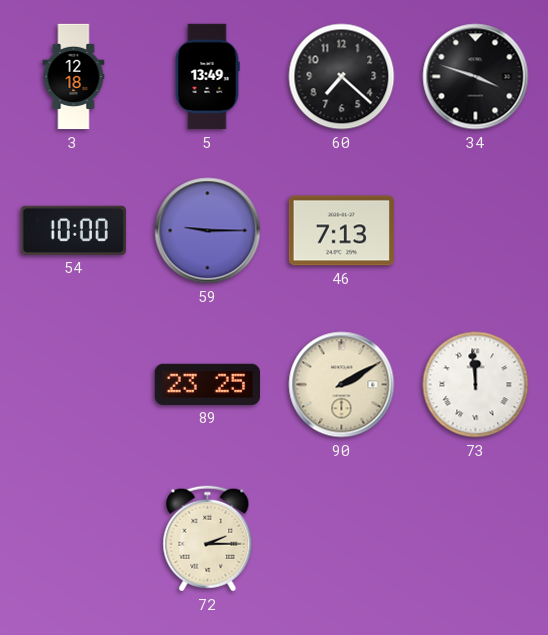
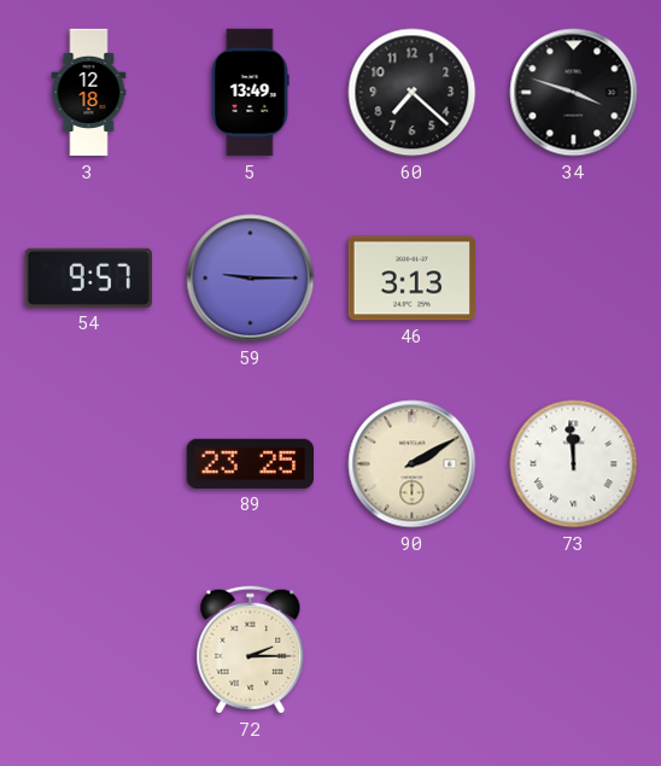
54: 10:00 -> 9:57 (88, 277)
46: 7:13 -> 3:13 (411, 279)
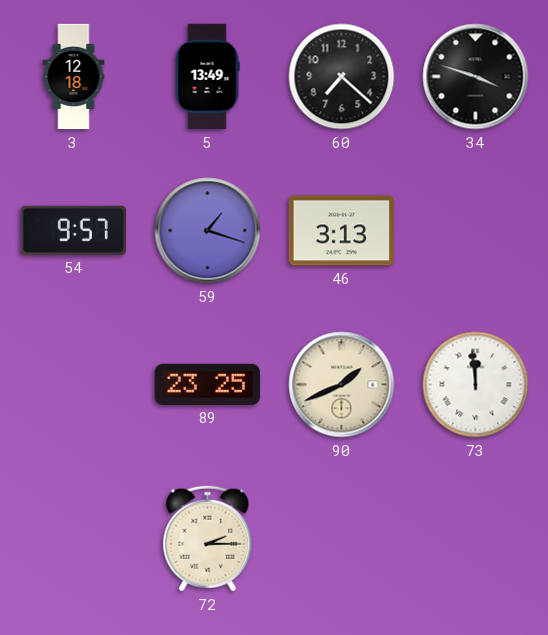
59: 9:15 -> 1:18 (208, 231)
90: 2:10 -> 1:41 (342, 385)
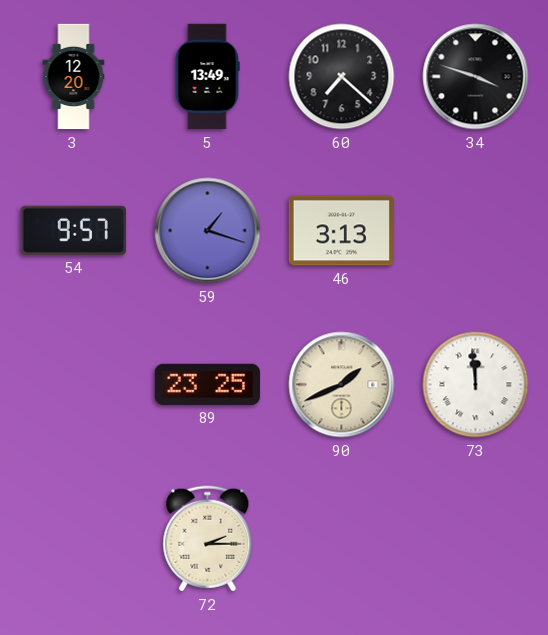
3: 12:18 -> 12:20 (74, 77)
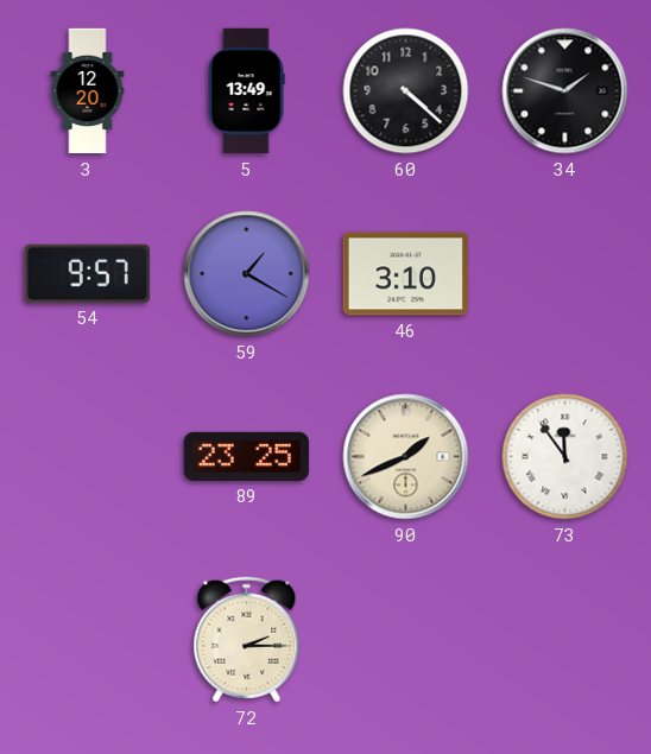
60: 7:22 -> 4:22 (406, 91)
34: 3:48 -> 1:48 (565, 91)
59: 1:18 -> 1:20 (247, 274)
46: 3:13 -> 3:10 (405, 274)
73: 11:59 -> 11:54 (565, 457)
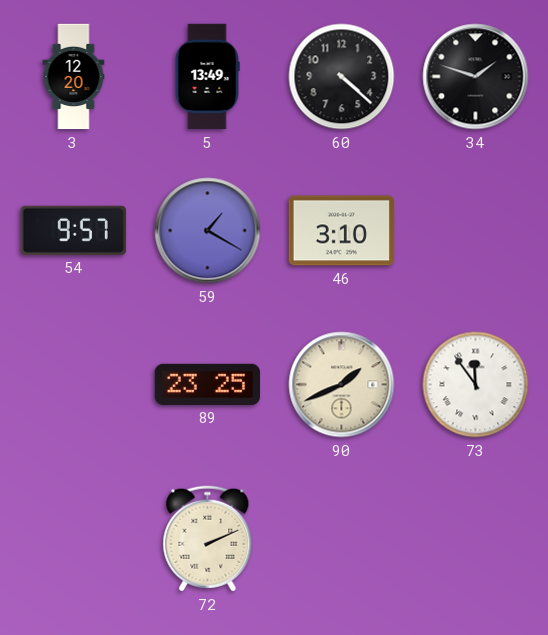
72: 2:15 -> 2:11 (208, 539)
